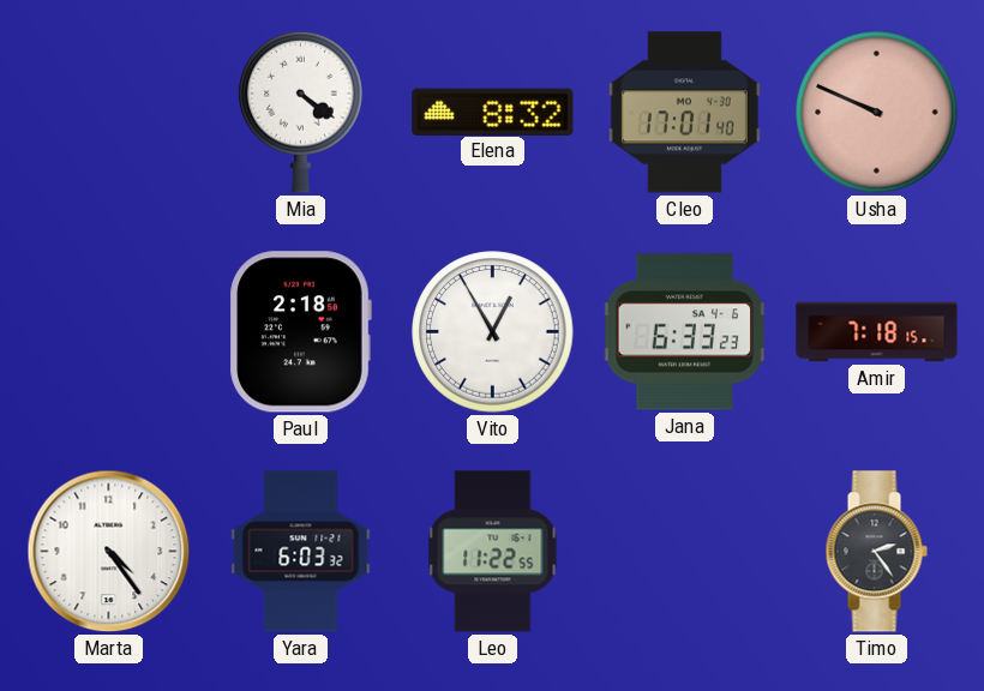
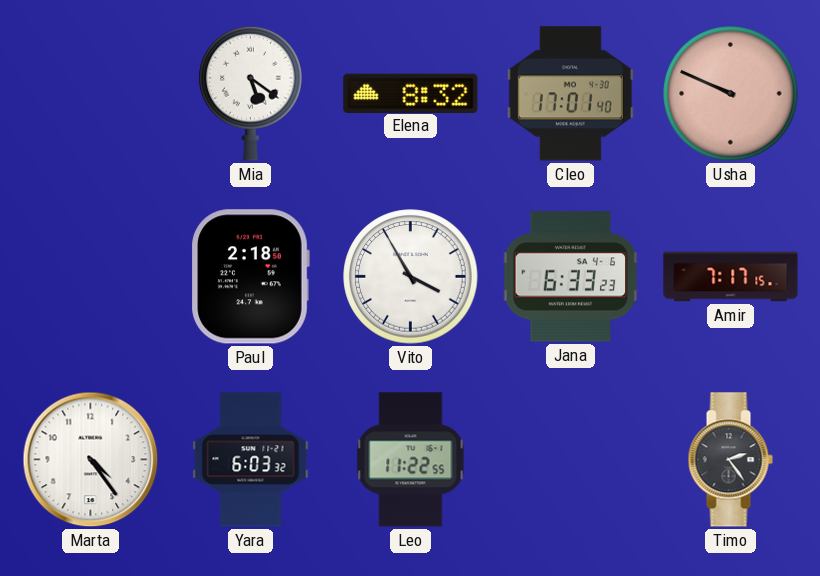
Mia: 4:21 -> 5:21 (251, 93)
Vito: 12:55 -> 3:55 (411, 277)
Amir: 7:18 -> 7:17 (731, 277)
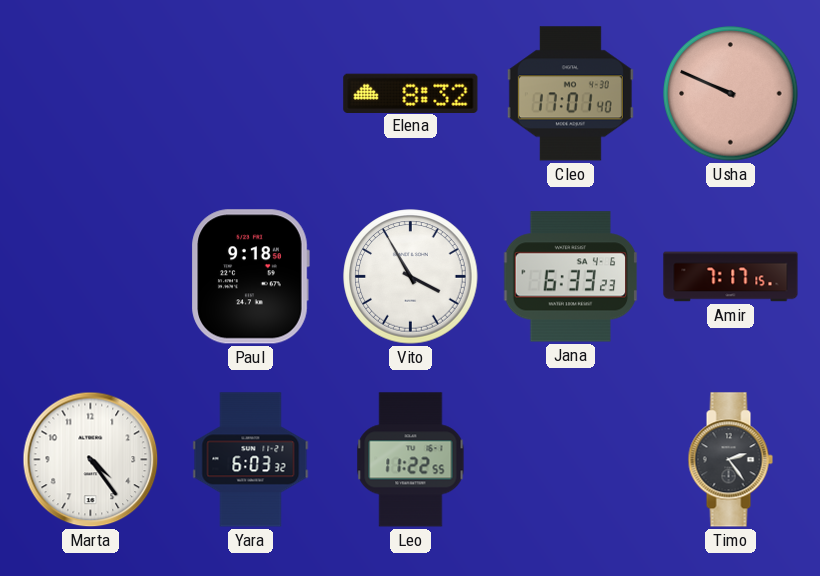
Mia: 5:21 -> none (251, 93)
Paul: 2:18 -> 9:18 (250, 277)
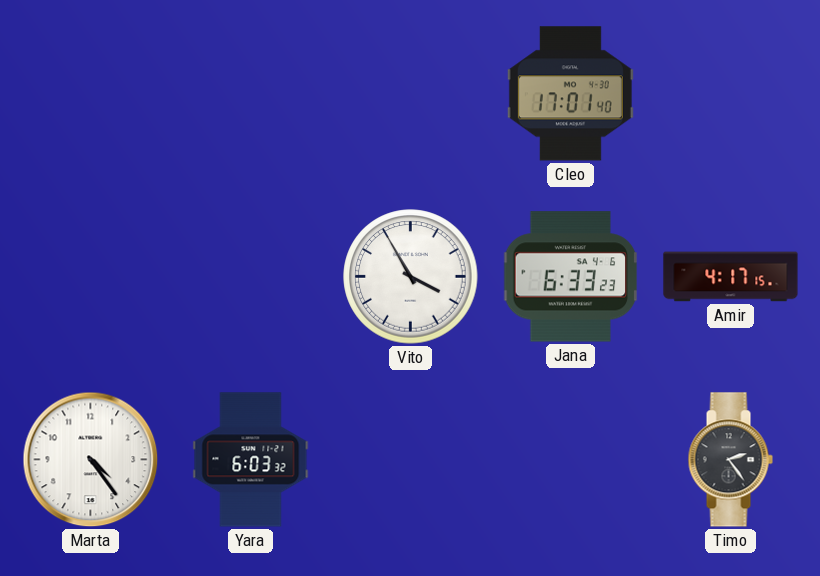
Elena: 8:32 -> none (411, 93)
Usha: 9:49 -> none (731, 94)
Paul: 9:18 -> none (250, 277)
Amir: 7:17 -> 4:17 (731, 277)
Leo: 11:22 -> none (411, 460)
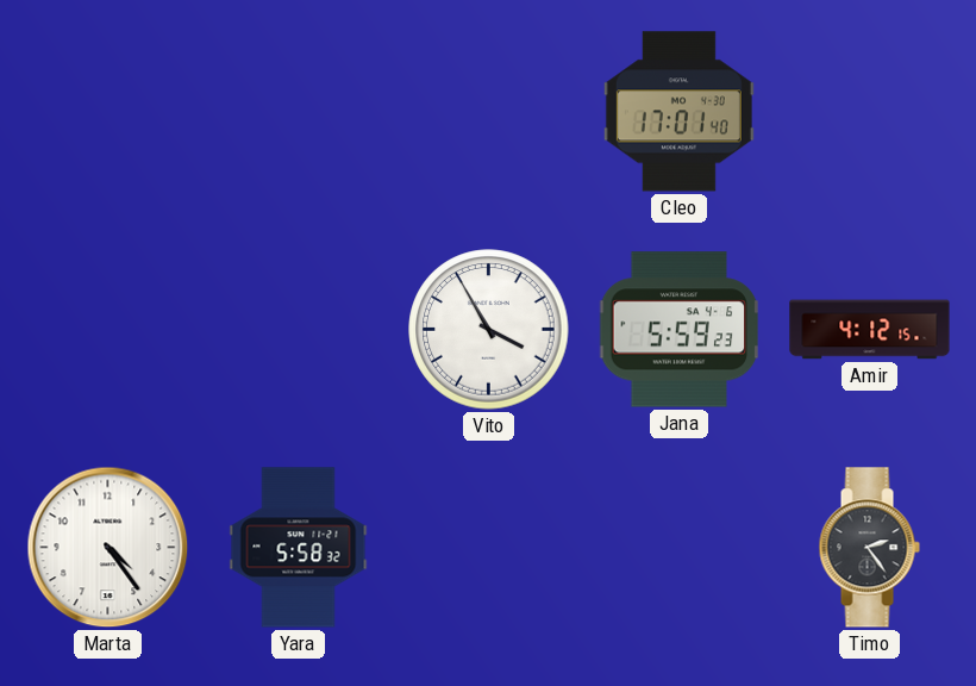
Jana: 6:33 -> 5:59 (680, 330)
Amir: 4:17 -> 4:12 (870, 330)
Yara: 6:03 -> 5:58 (299, 548)
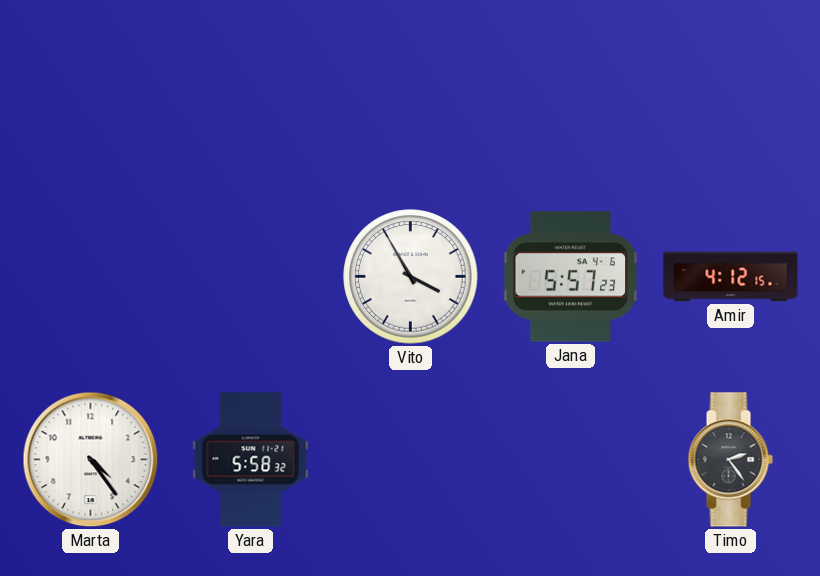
Cleo: 17:01 -> none (678, 112)
Jana: 5:59 -> 5:57 (571, 277)
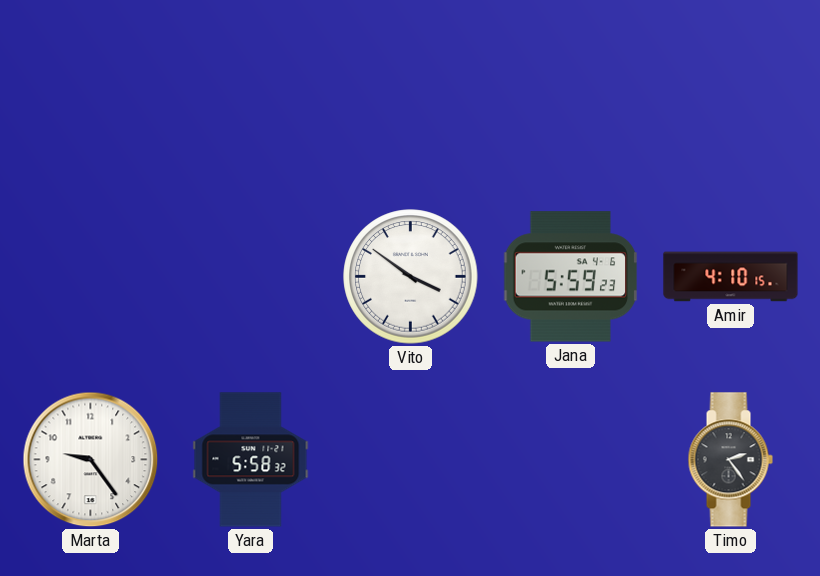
Vito: 3:55 -> 3:51 (411, 277)
Jana: 5:57 -> 5:59 (571, 277)
Amir: 4:12 -> 4:10 (731, 277)
Marta: 4:24 -> 9:24 (91, 460)
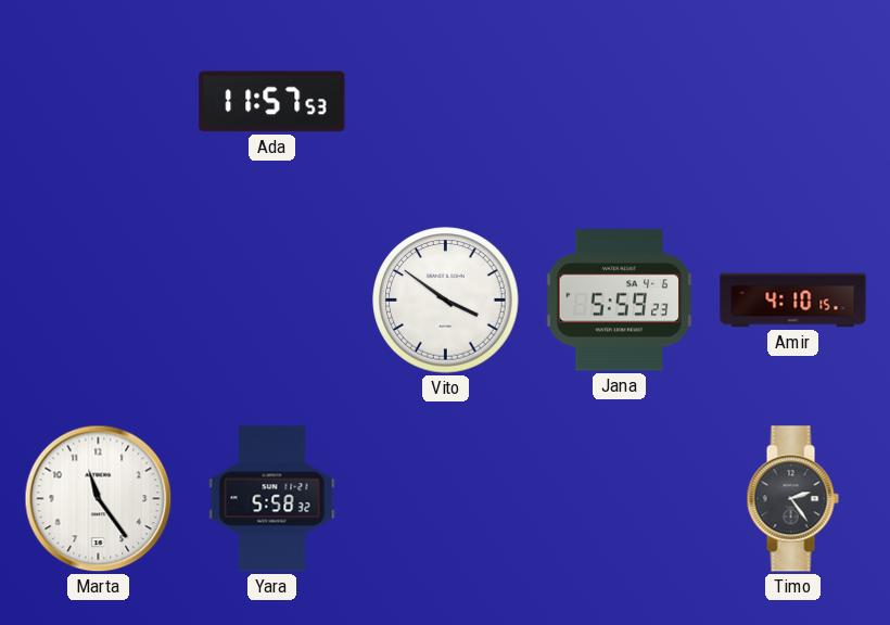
Ada: none -> 11:57 (272, 102)
Marta: 9:24 -> 11:24 (99, 499)
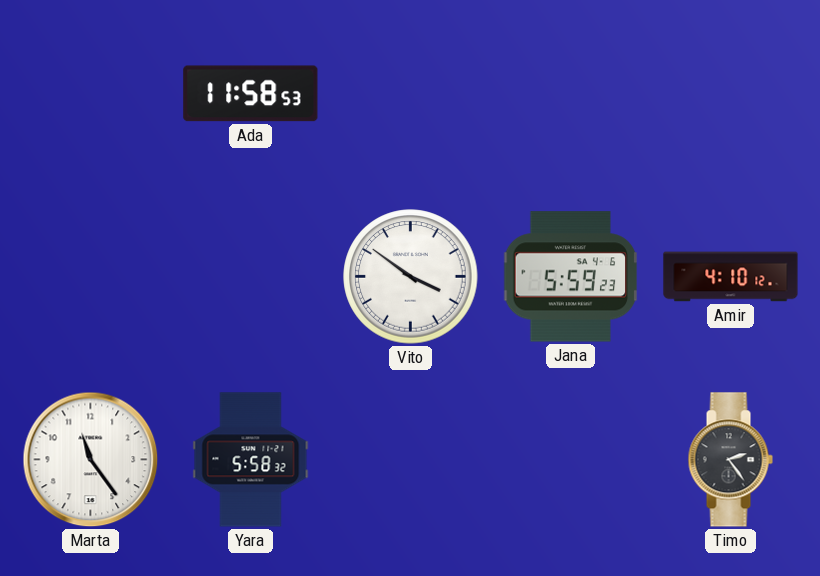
Ada: 11:57 -> 11:58 (251, 94)
Amir: 4:10:15 -> 4:10:12 (731, 277)
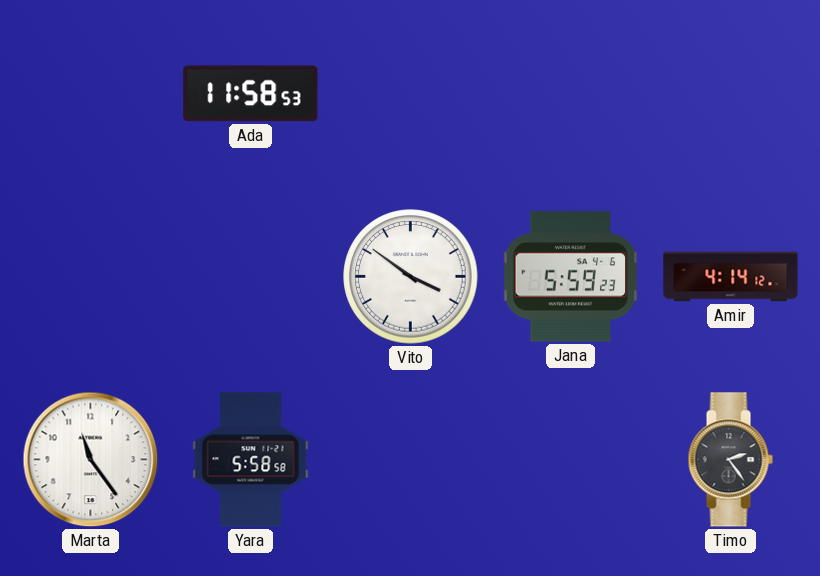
Amir: 4:10 -> 4:14 (731, 277)
Yara: 5:58:32 -> 5:58:58 (251, 460)
